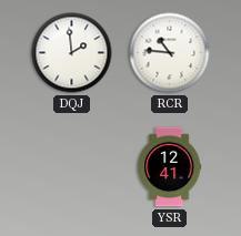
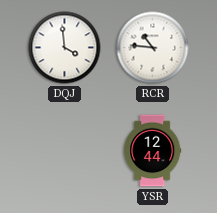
DQJ: 1:59 -> 3:59 (65, 48)
YSR: 12:41 -> 12:44 (153, 151)
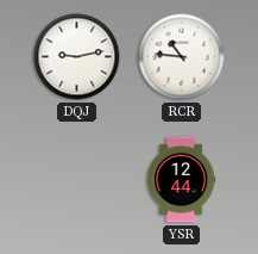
DQJ: 3:59 -> 9:13 (77, 57)
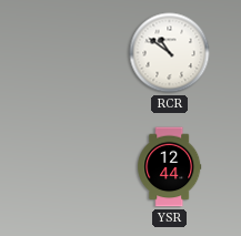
DQJ: 9:13 -> none (77, 57)
RCR: 10:46 -> 10:51 (170, 53)
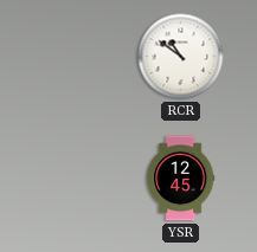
YSR: 12:44 -> 12:45 (181, 179)
